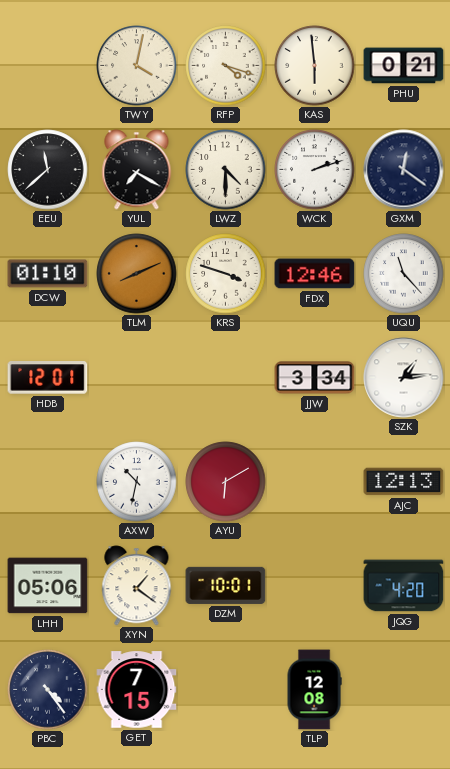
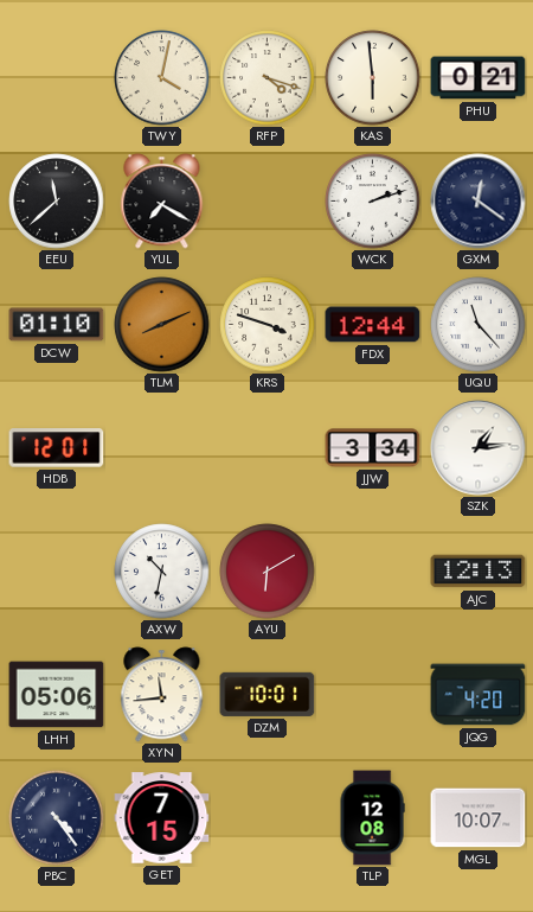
LWZ: 4:30 -> none (226, 170)
FDX: 12:46 -> 12:44 (373, 325)
XYN: 1:21 -> 11:44 (162, 695)
MGL: none -> 10:07 (479, 818)
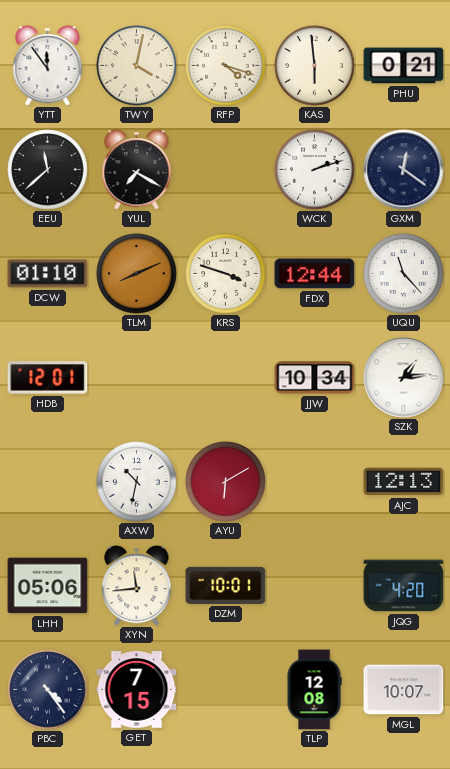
YTT: none -> 11:54 (48, 66)
JJW: 3:34 -> 10:34 (315, 378)
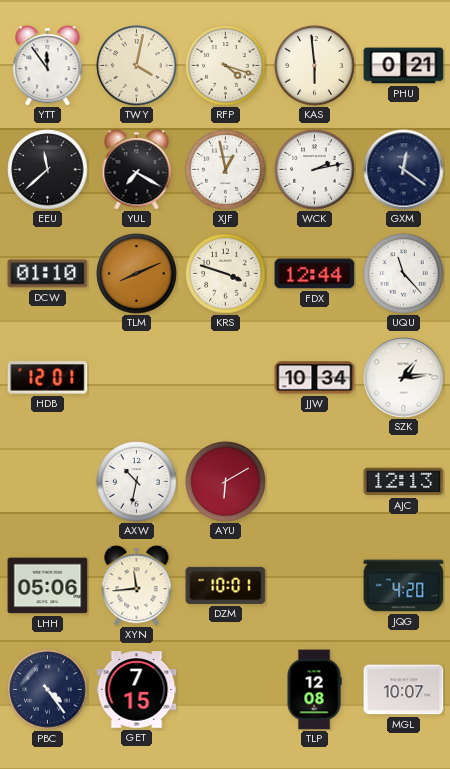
XJF: none -> 12:58 (226, 170)
WCK: 2:12 -> 2:13 (315, 170)
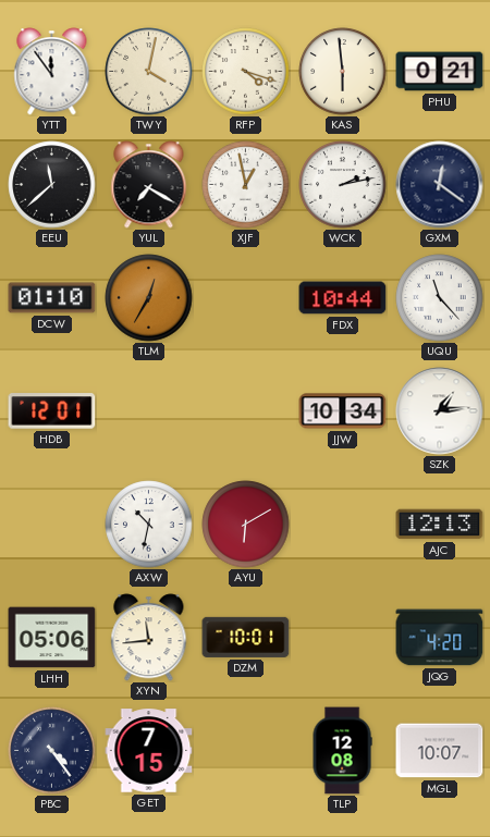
TLM: 8:11 -> 12:35 (149, 298)
KRS: 3:48 -> none (226, 274)
FDX: 12:44 -> 10:44 (343, 298)
